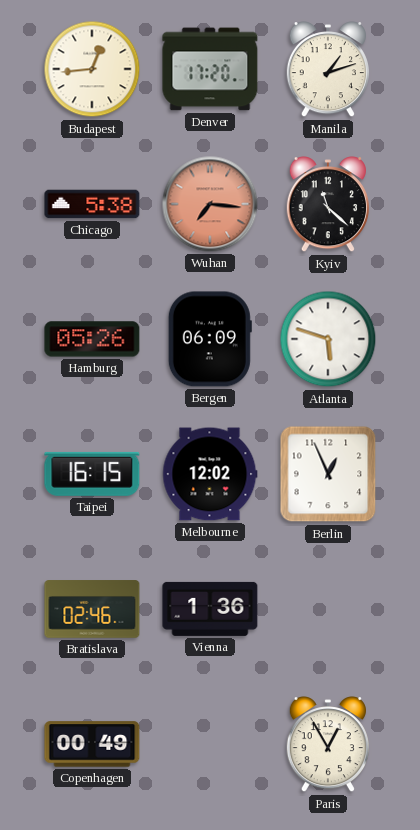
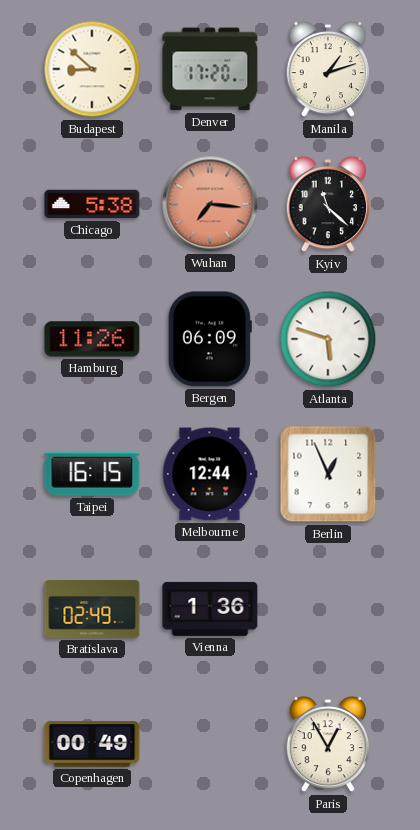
Budapest: 12:44 -> 8:52 (92, 69)
Hamburg: 05:26 -> 11:26 (92, 339)
Melbourne: 12:02 -> 12:44 (210, 474)
Bratislava: 02:46 -> 02:49 (92, 609)
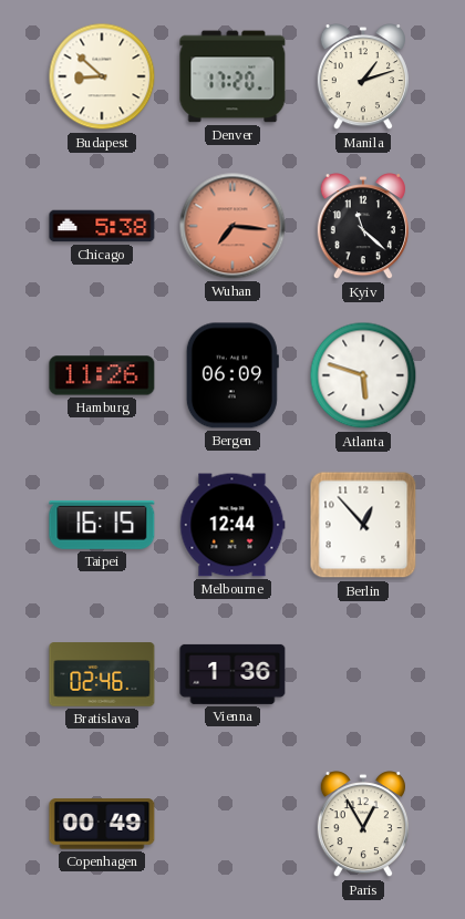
Berlin: 12:56 -> 12:53 (363, 525)
Bratislava: 02:49 -> 02:46 (102, 674)
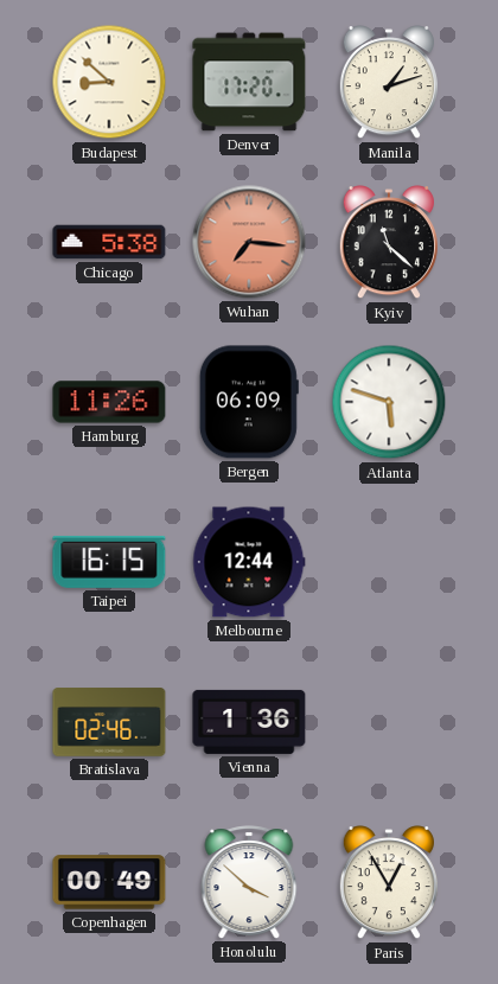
Berlin: 12:53 -> none (363, 525)
Honolulu: none -> 3:52 (249, 882)
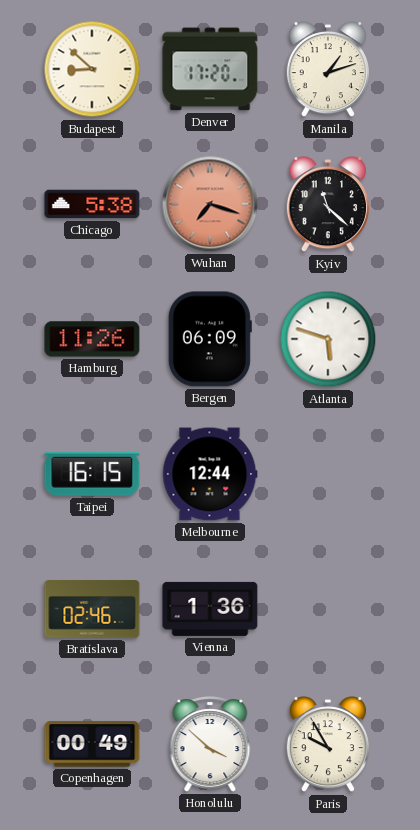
Wuhan: 7:16 -> 7:18 (210, 204)
Paris: 12:55 -> 9:55 (328, 745)
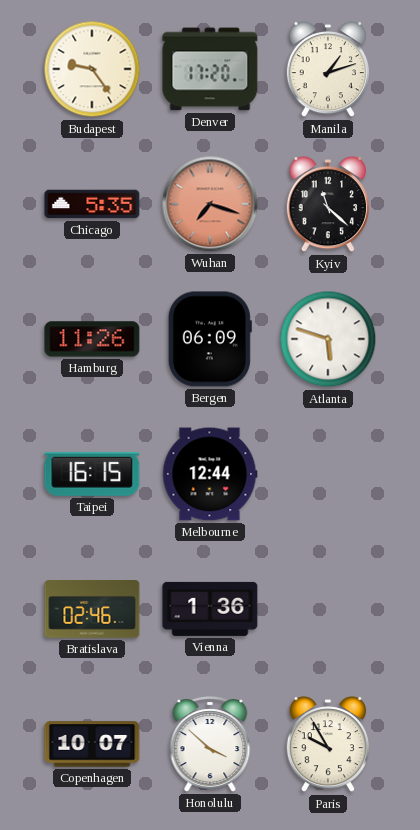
Budapest: 8:52 -> 9:24 (92, 69)
Chicago: 5:38 -> 5:35 (92, 204)
Copenhagen: 00:49 -> 10:07 (92, 744)
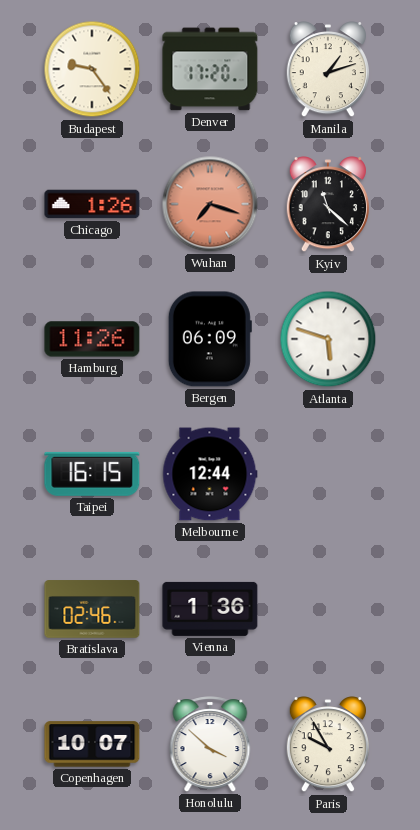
Chicago: 5:35 -> 1:26 (92, 204)
